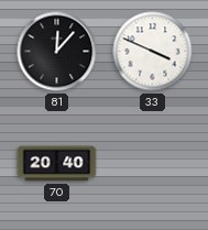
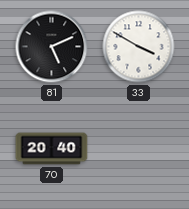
81: 12:07 -> 5:11 (52, 47)
33: 3:49 -> 3:50 (139, 47)
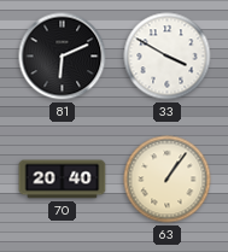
81: 5:11 -> 6:11 (63, 57)
63: none -> 1:06 (168, 180)
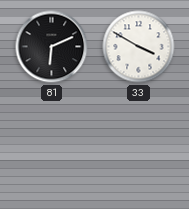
70: 20:40 -> none (63, 180)
63: 1:06 -> none (168, 180)
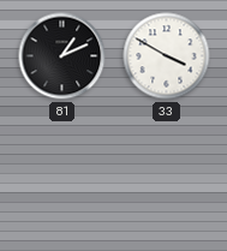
81: 6:11 -> 1:11 (62, 56)
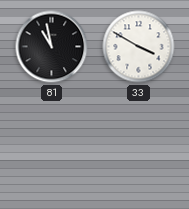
81: 1:11 -> 10:58 (52, 47)
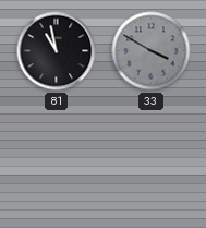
33 dial: white -> grey (152, 51)
